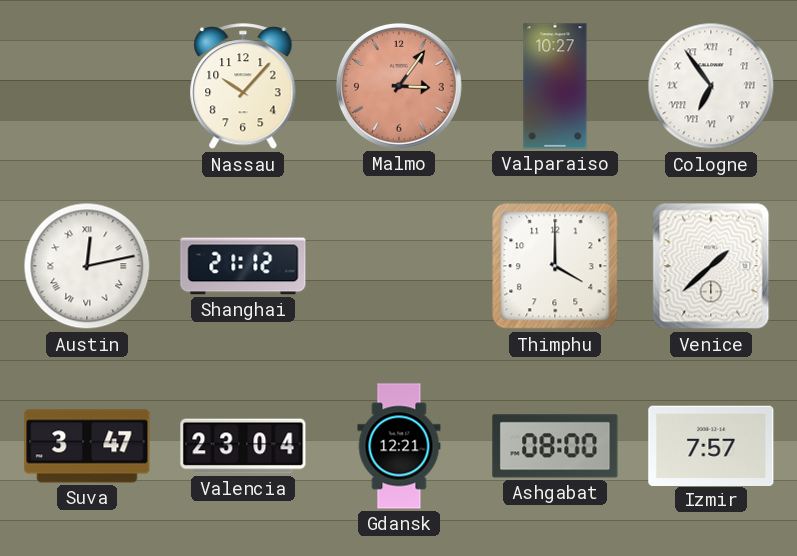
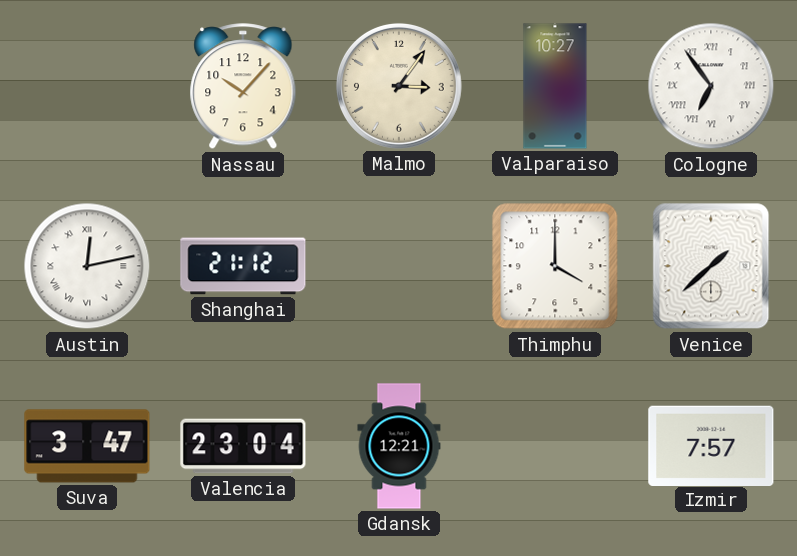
Malmo dial: salmon -> cream (399, 86)
Ashgabat: 08:00 -> none (555, 446)
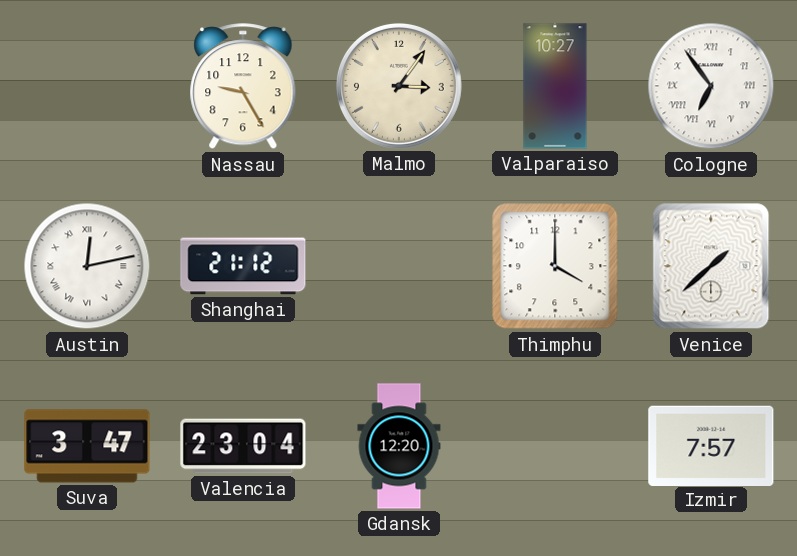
Nassau: 10:07 -> 9:25 (243, 87)
Gdansk: 12:21 -> 12:20 (399, 446)
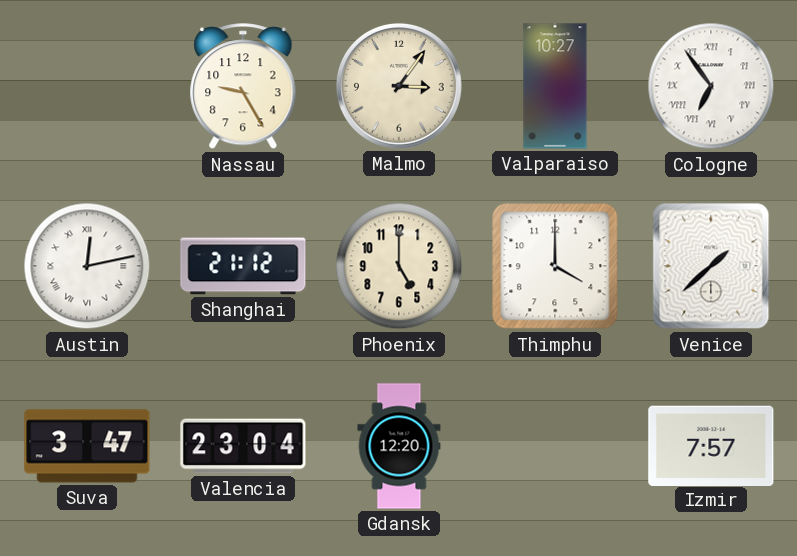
Phoenix: none -> 5:00 (399, 266)
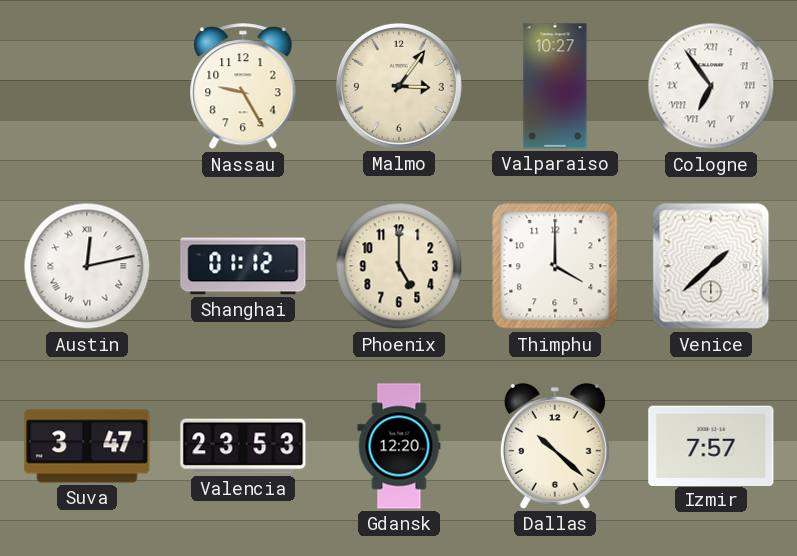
Shanghai: 21:12 -> 01:12 (243, 266)
Valencia: 23:04 -> 23:53 (243, 446)
Dallas: none -> 10:22 (555, 446)
